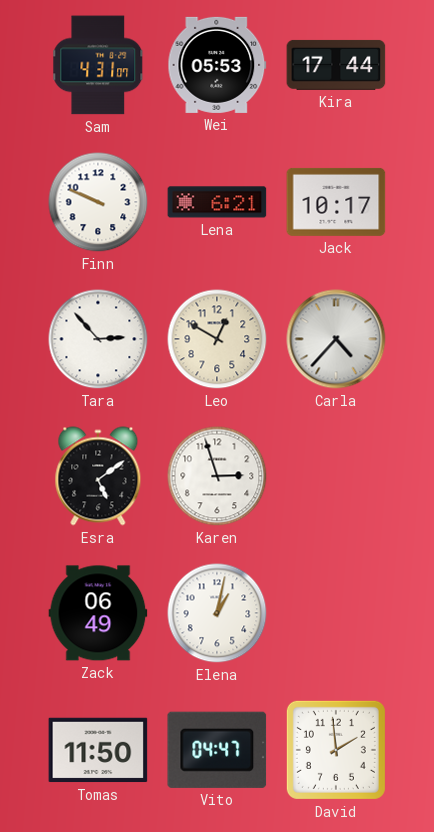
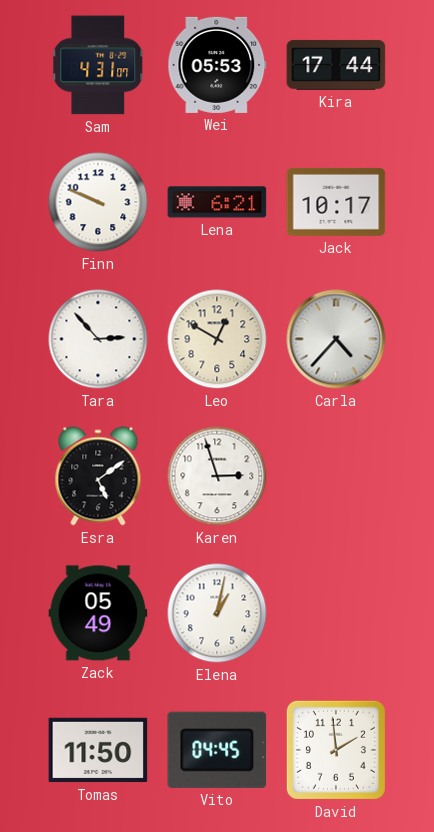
Zack: 06:49 -> 05:49 (98, 613)
Vito: 04:47 -> 04:45 (217, 750)
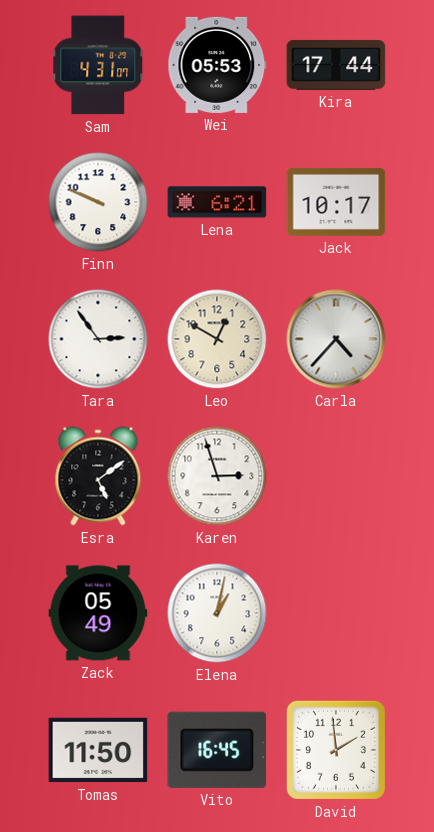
Tara: 2:53 -> 2:54 (98, 339)
Vito: 04:45 -> 16:45 (217, 750)
